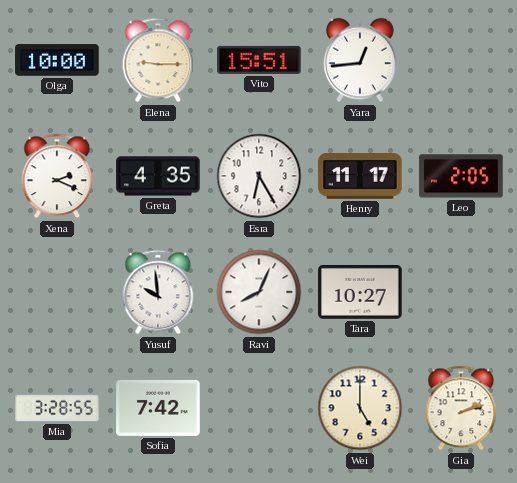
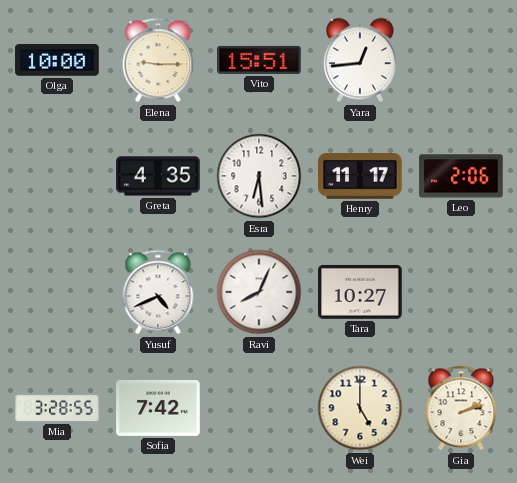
Xena: 2:19 -> none (57, 176)
Esra: 6:25 -> 6:29 (259, 176)
Leo: 2:05 -> 2:06 (461, 176)
Yusuf: 9:59 -> 4:41 (158, 292)
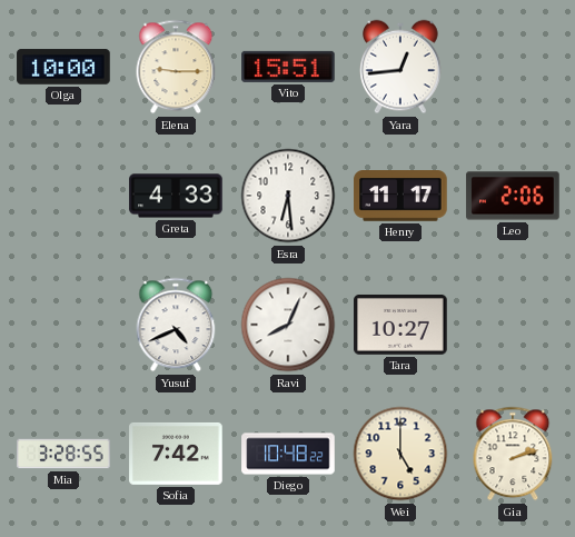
Greta: 4:35 -> 4:33 (176, 196)
Diego: none -> 10:48 (288, 454)
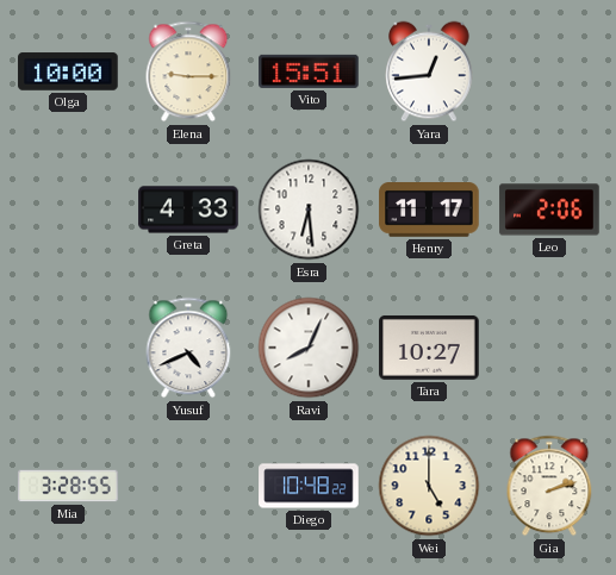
Sofia: 7:42 -> none (176, 454)
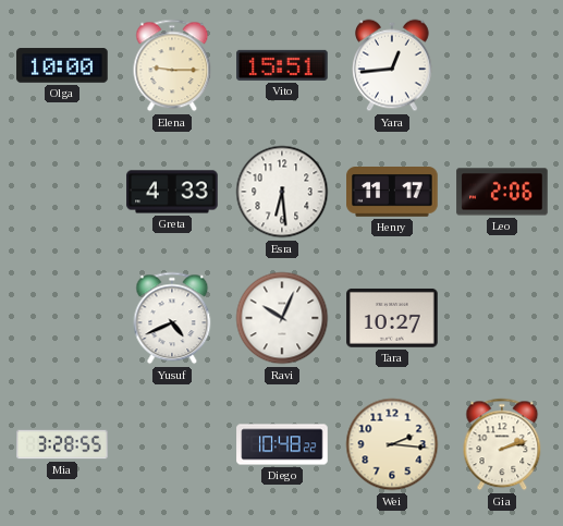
Ravi: 8:04 -> 10:04 (282, 318)
Wei: 5:00 -> 2:16 (392, 444)
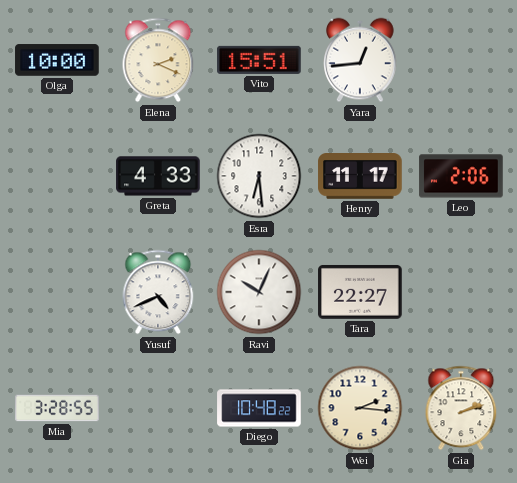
Elena: 9:15 -> 2:19 (158, 60)
Tara: 10:27 -> 22:27 (360, 292)
